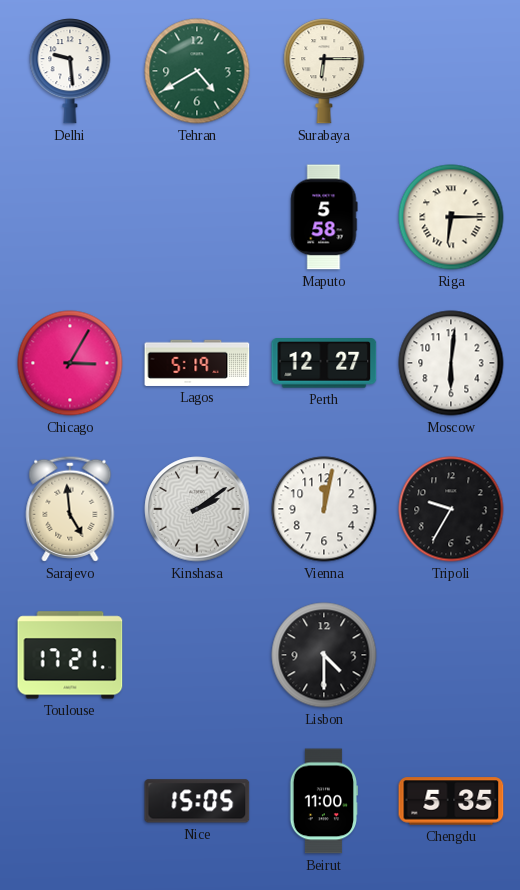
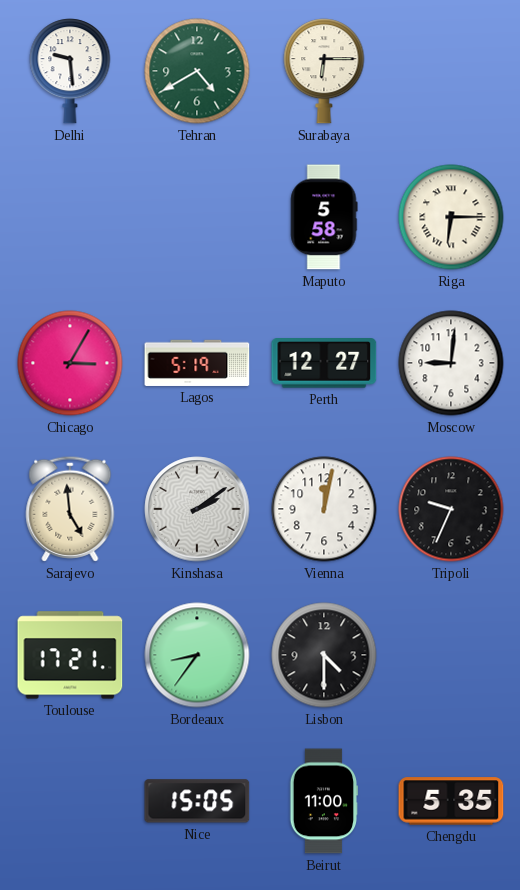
Moscow: 6:01 -> 9:01 (451, 363)
Tripoli: 9:35 -> 9:34 (451, 509)
Bordeaux: none -> 8:36 (197, 655)
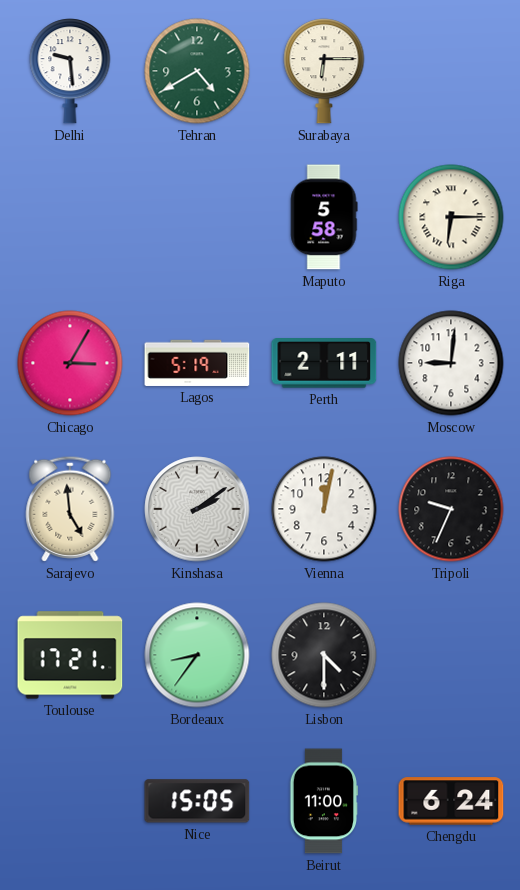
Perth: 12:27 -> 2:11 (324, 363)
Chengdu: 5:35 -> 6:24 (451, 801)
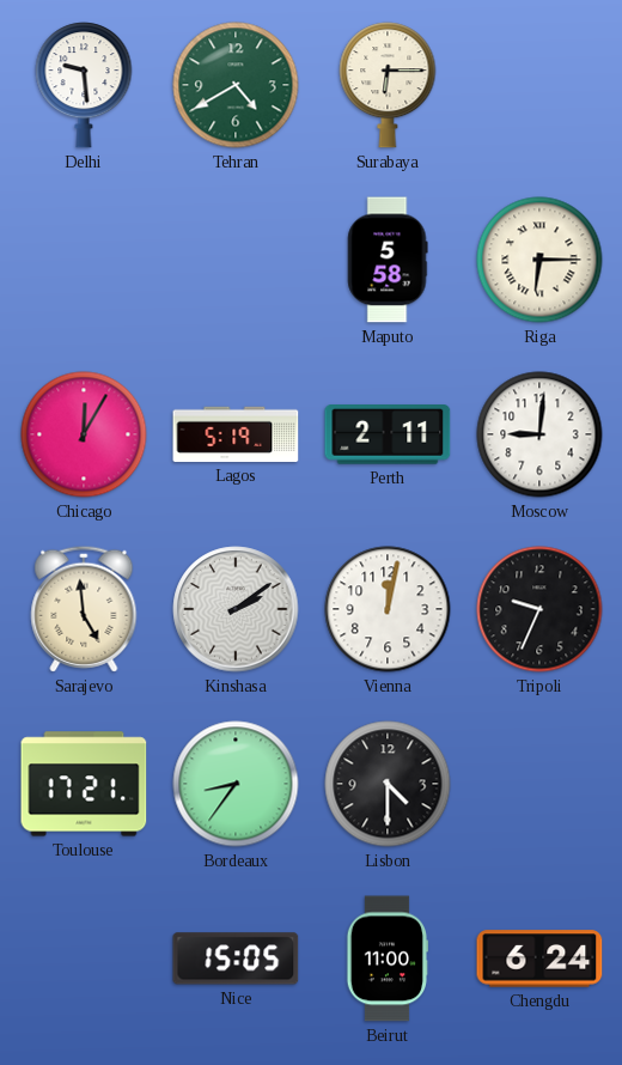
Chicago: 3:05 -> 12:05 (84, 434)
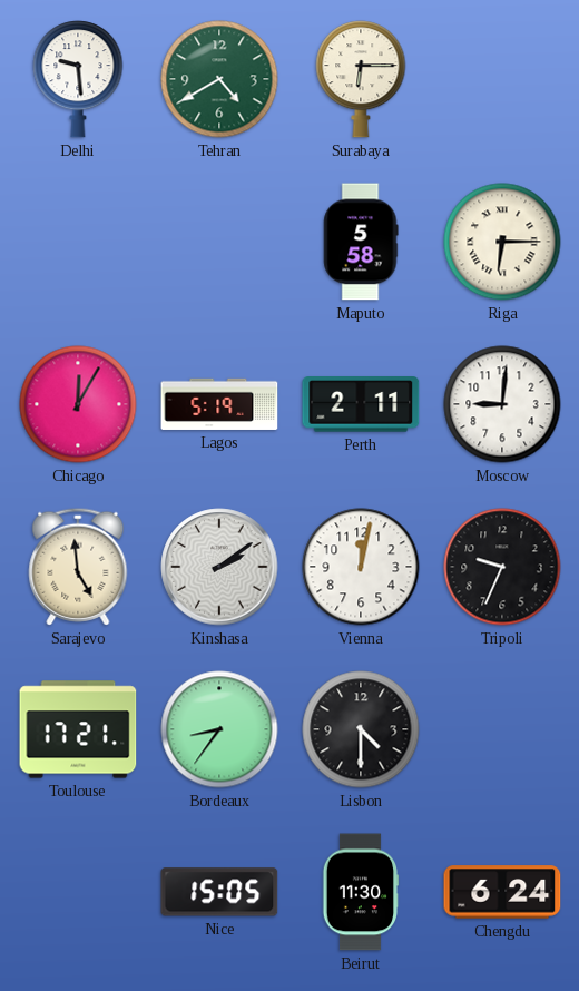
Beirut: 11:00 -> 11:30 (361, 892)
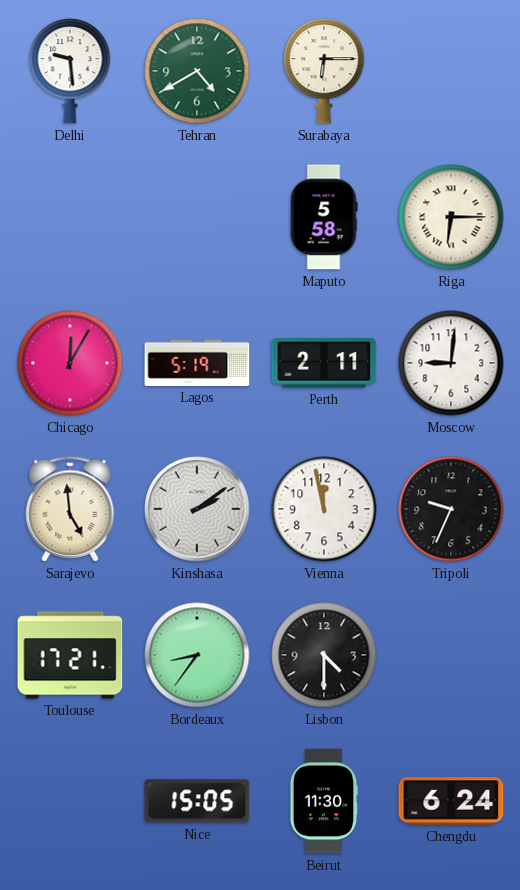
Vienna: 12:02 -> 11:58 (324, 509)
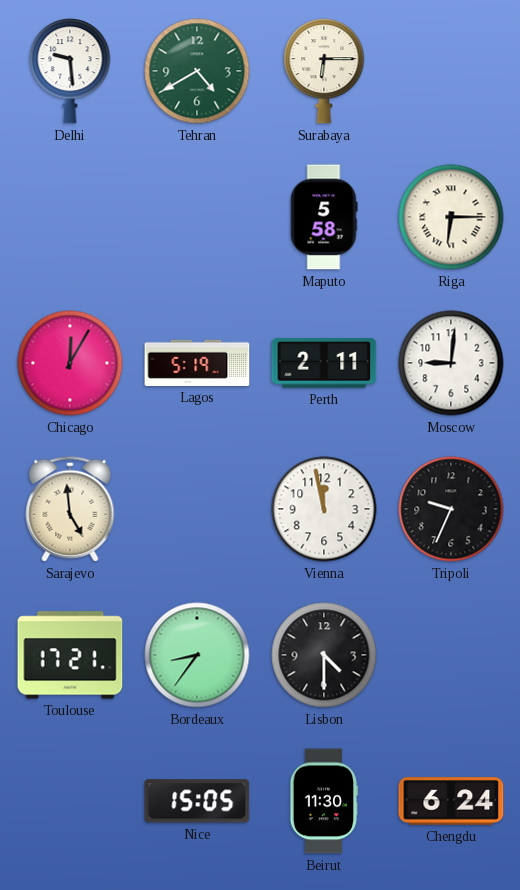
Kinshasa: 2:09 -> none (197, 509)
